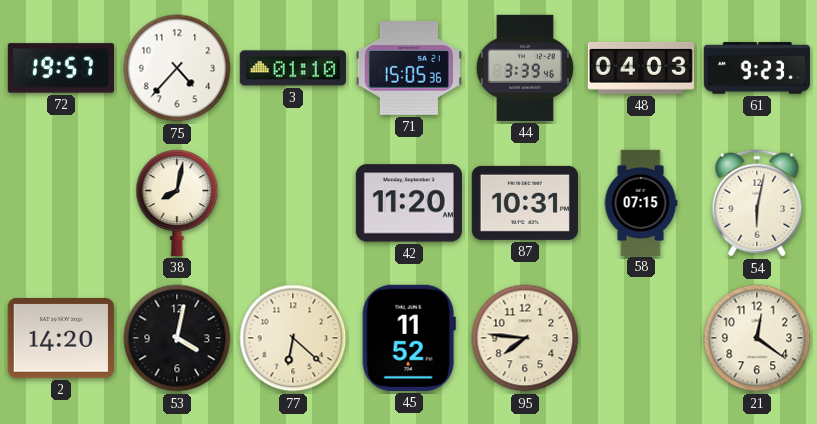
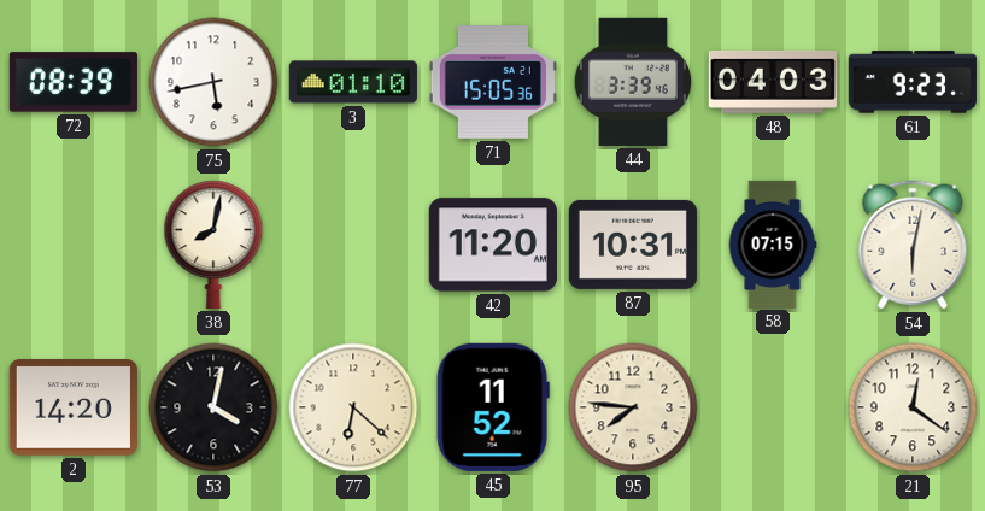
72: 19:57 -> 08:39 (74, 82)
75: 4:37 -> 5:43 (213, 82)
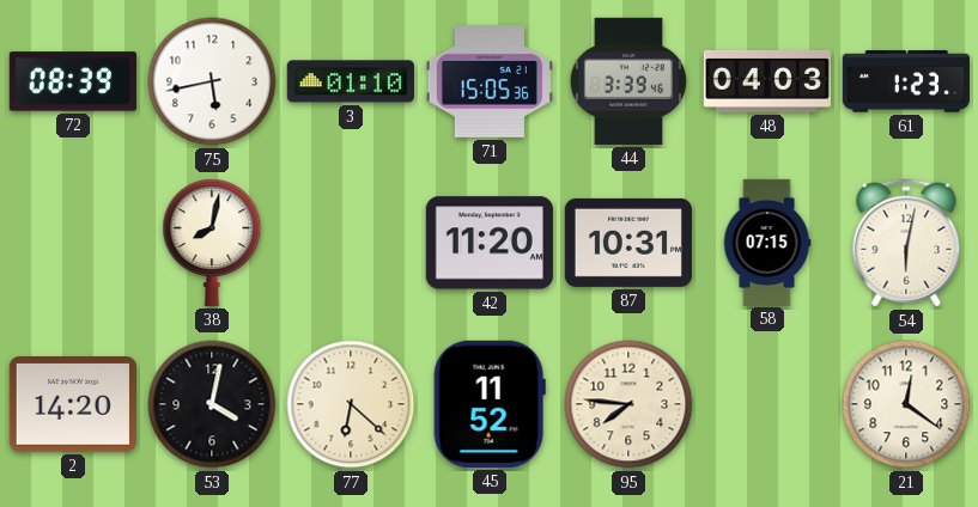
61: 9:23 -> 1:23 (906, 81)
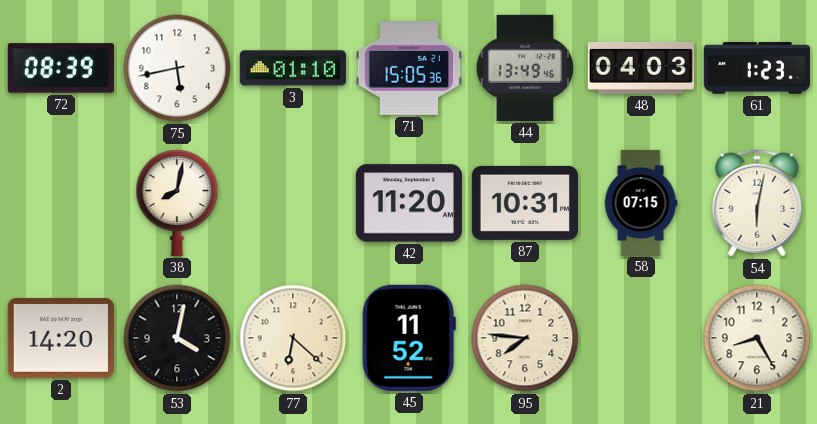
44: 3:39 -> 13:49 (525, 68)
21: 12:21 -> 8:25 (757, 338)
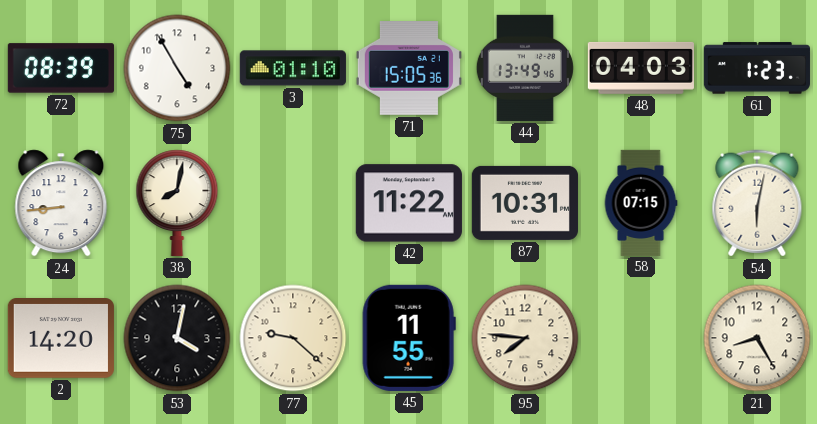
75: 5:43 -> 4:55 (177, 68)
24: none -> 8:44 (61, 203)
42: 11:20 -> 11:22 (409, 203)
77: 6:22 -> 9:22 (293, 338)
45: 11:52 -> 11:55 (409, 338)
